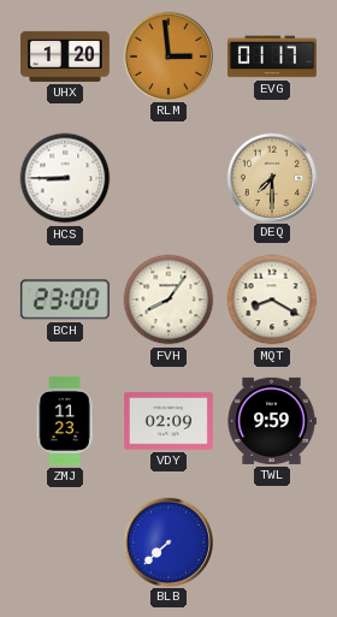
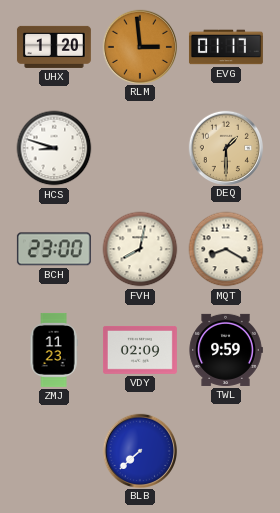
HCS: 8:45 -> 8:48 (54, 148)
DEQ: 7:30 -> 1:30 (225, 147)
FVH: 8:06 -> 8:02 (140, 249)
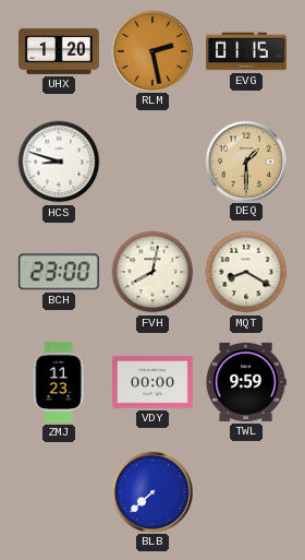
RLM: 2:59 -> 2:28 (151, 50)
EVG: 01:17 -> 01:15 (246, 51)
VDY: 02:09 -> 00:00 (152, 382)
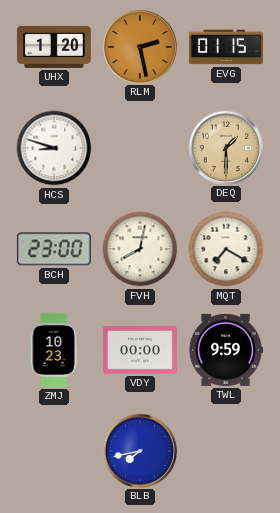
MQT: 8:20 -> 7:20 (226, 249)
ZMJ: 11:23 -> 10:23 (54, 350)
BLB: 7:38 -> 7:43 (139, 450)
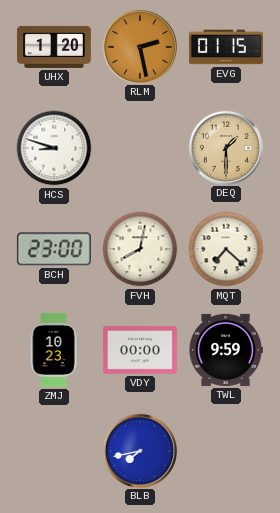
MQT: 7:20 -> 7:22 (226, 249)
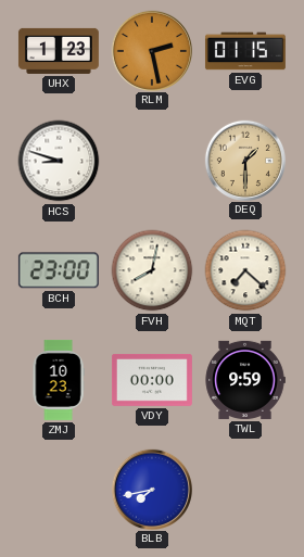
UHX: 1:20 -> 1:23 (59, 51)
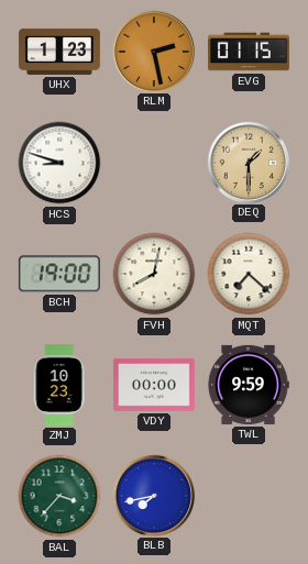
BCH: 23:00 -> 19:00 (59, 274)
BAL: none -> 3:37 (59, 496)
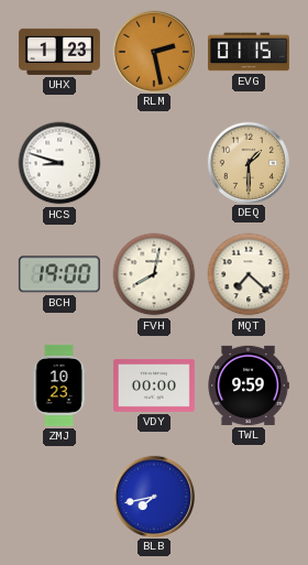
BAL: 3:37 -> none (59, 496)
